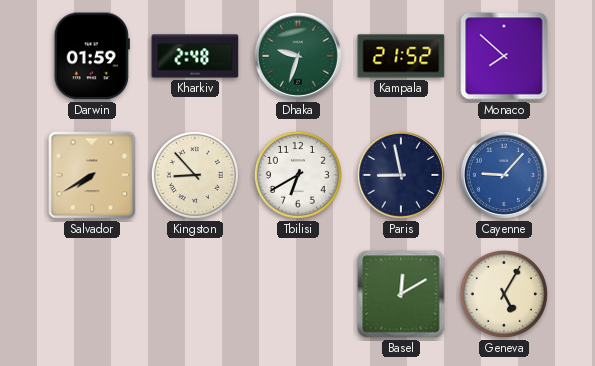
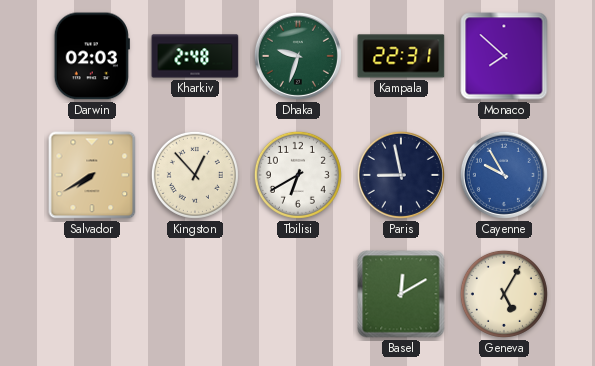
Darwin: 01:59 -> 02:03 (92, 56)
Kampala: 21:52 -> 22:31 (401, 56)
Kingston: 8:53 -> 12:53 (195, 175)
Cayenne: 9:07 -> 9:55 (504, 175)
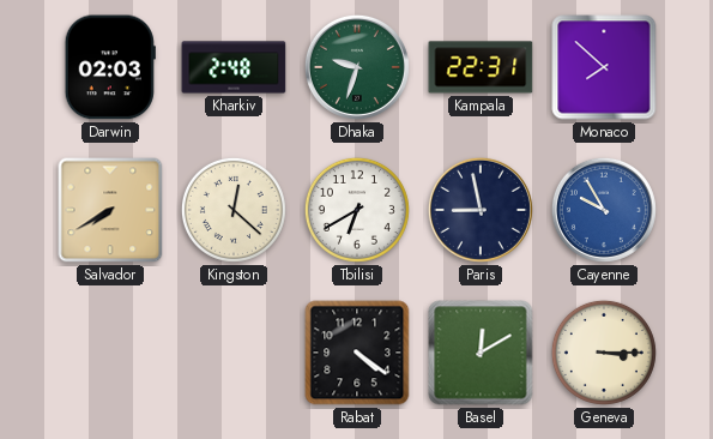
Kingston: 12:53 -> 12:22 (234, 210)
Rabat: none -> 4:21 (357, 353)
Geneva: 5:05 -> 3:15 (604, 353)
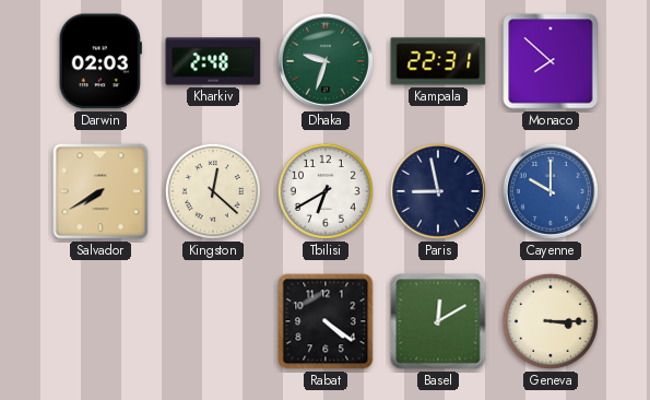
Cayenne: 9:55 -> 10:00 (551, 191)
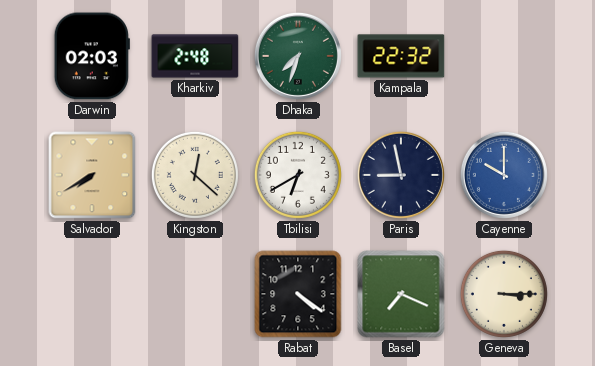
Dhaka: 9:33 -> 7:33 (298, 56)
Kampala: 22:31 -> 22:32 (401, 56)
Monaco: 7:52 -> none (551, 61)
Basel: 12:10 -> 7:19 (401, 294)
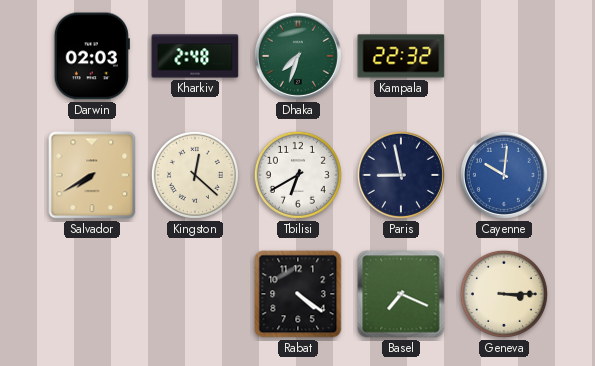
Cayenne: 10:00 -> 10:01 (504, 175)
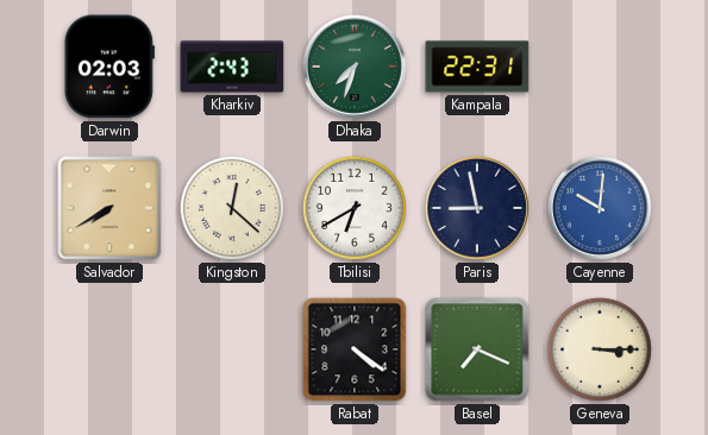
Kharkiv: 2:48 -> 2:43 (232, 67)
Kampala: 22:32 -> 22:31 (477, 67)
